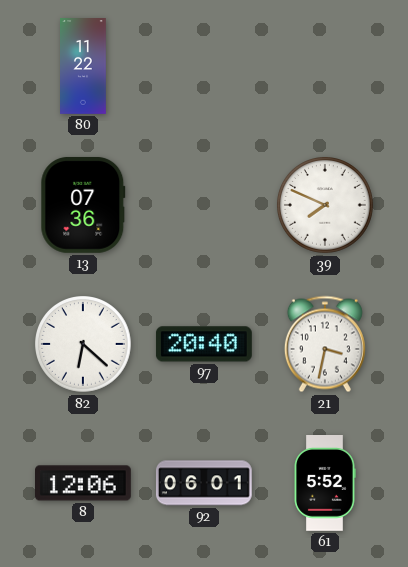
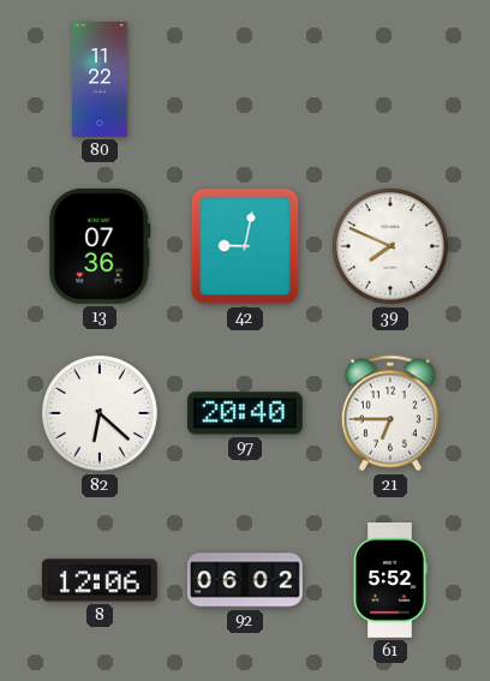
42: none -> 9:02 (245, 246)
21: 3:32 -> 6:45 (390, 413)
92: 06:01 -> 06:02 (245, 580)
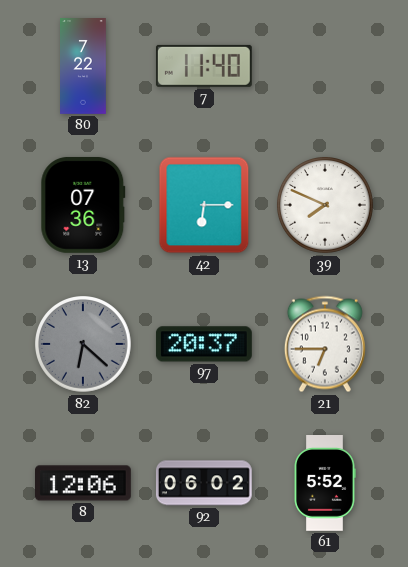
80: 11:22 -> 7:22 (84, 66)
7: none -> 11:40 (204, 66)
42: 9:02 -> 6:15 (204, 205)
82 dial: white -> grey (84, 345)
97: 20:40 -> 20:37 (204, 344)
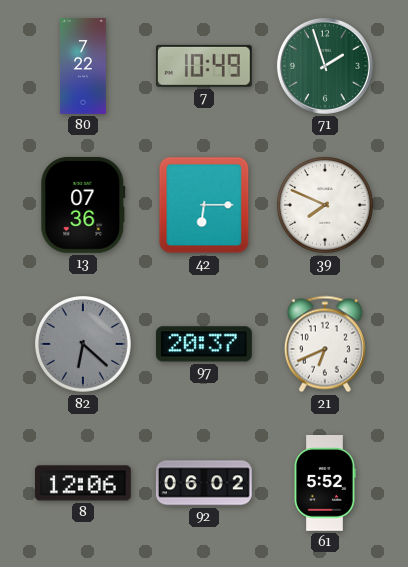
7: 11:40 -> 10:49 (204, 66)
71: none -> 1:57 (325, 66)
21: 6:45 -> 6:41 (325, 344)
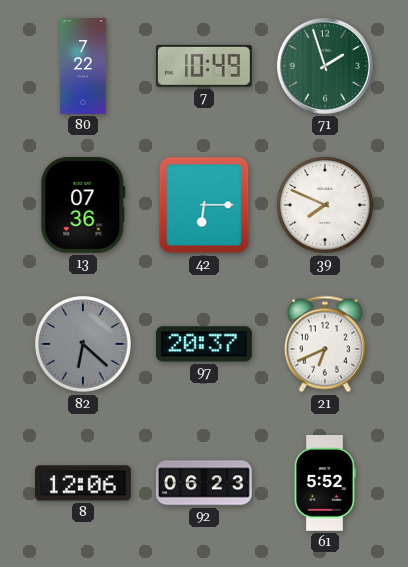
92: 06:02 -> 06:23 (204, 483)
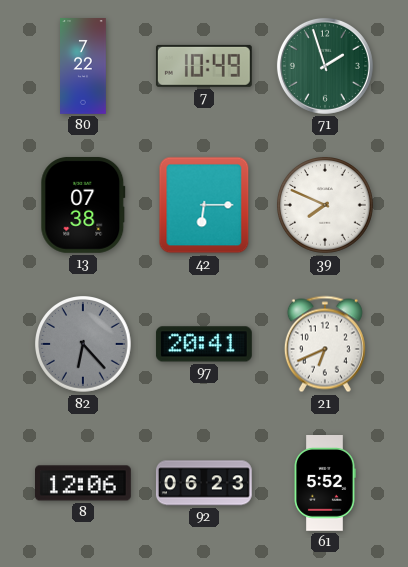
13: 07:36 -> 07:38 (83, 205)
82: 6:22 -> 6:23 (84, 345)
97: 20:37 -> 20:41 (204, 344)
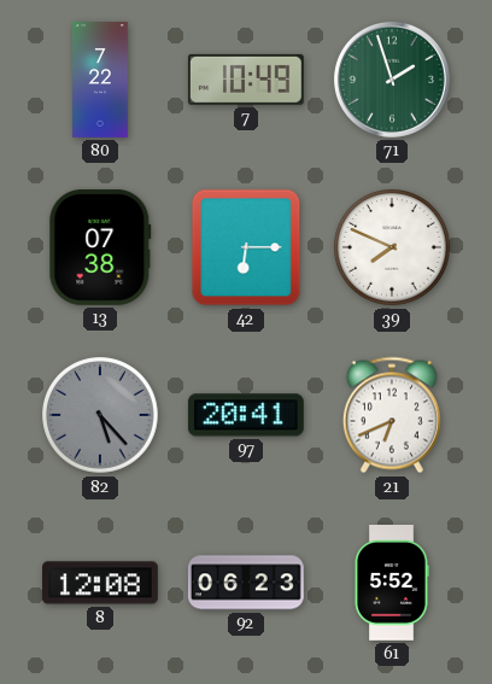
82: 6:23 -> 5:23 (101, 416)
8: 12:06 -> 12:08 (101, 583)
